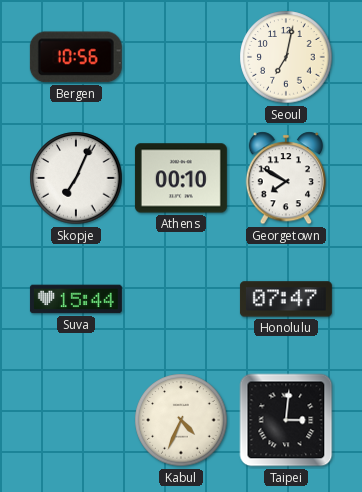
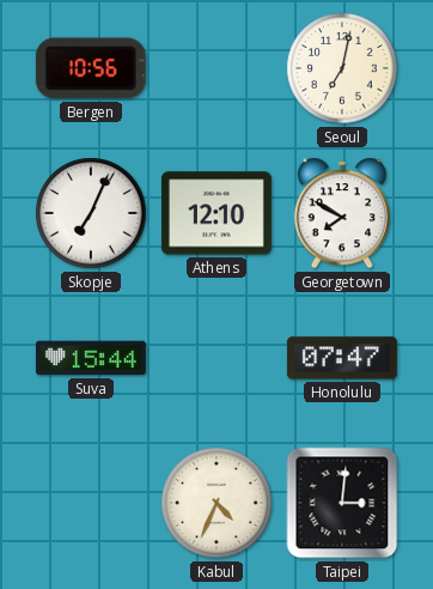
Athens: 00:10 -> 12:10 (216, 213)
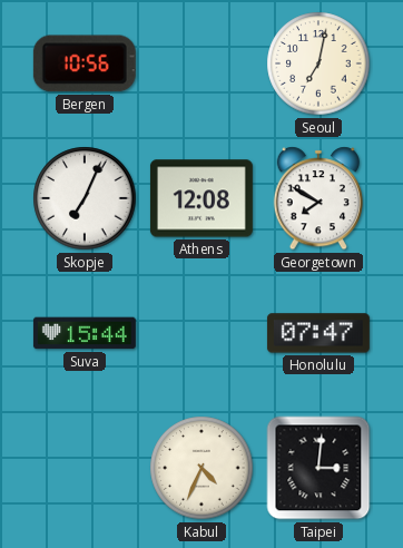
Athens: 12:10 -> 12:08 (202, 198)
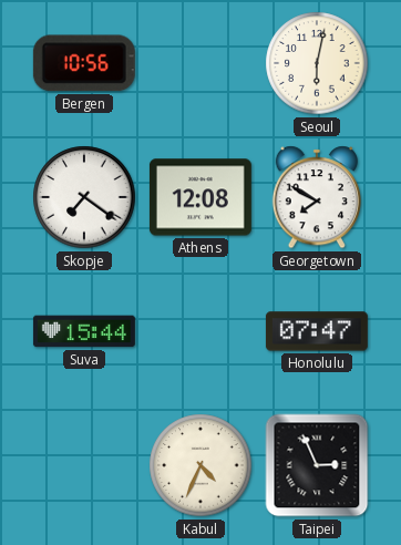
Seoul: 7:02 -> 6:02 (317, 63)
Skopje: 7:04 -> 7:21 (84, 197)
Taipei: 3:01 -> 2:56 (317, 465)
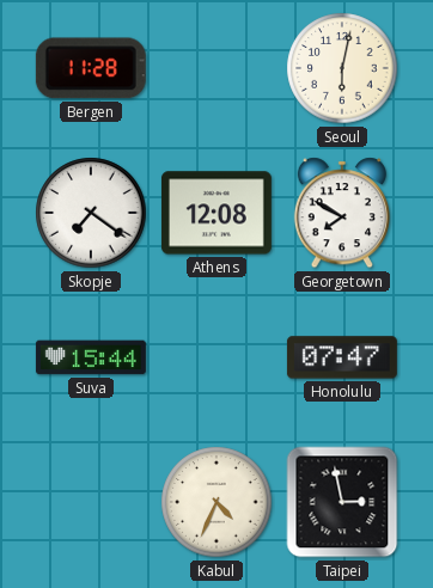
Bergen: 10:56 -> 11:28 (91, 68)
Taipei: 2:56 -> 2:58 (342, 502)
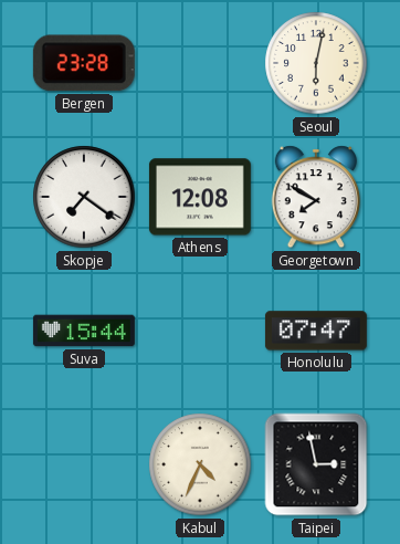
Bergen: 11:28 -> 23:28 (84, 63)
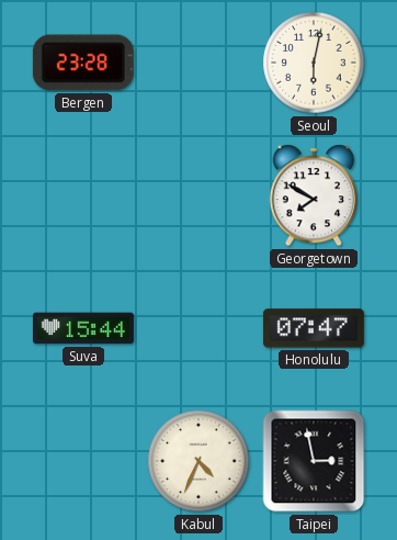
Skopje: 7:21 -> none (84, 197)
Athens: 12:08 -> none (200, 197)
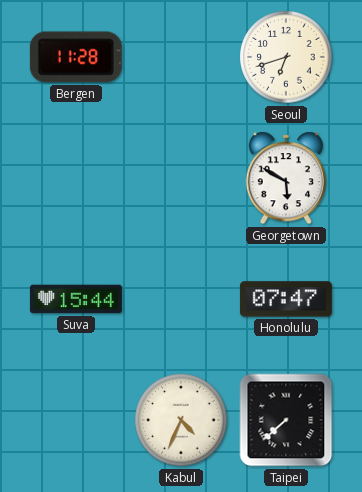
Bergen: 23:28 -> 11:28 (76, 57)
Seoul: 6:02 -> 6:42 (286, 57)
Georgetown: 7:50 -> 5:50 (285, 178)
Taipei: 2:58 -> 7:38 (286, 420)
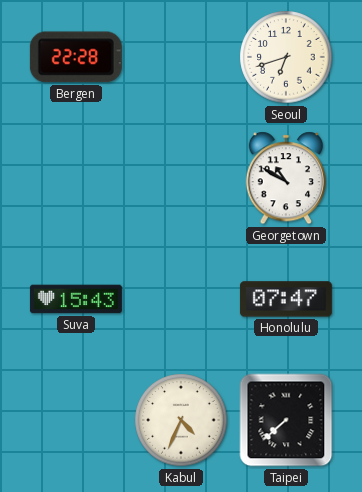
Bergen: 11:28 -> 22:28 (76, 57)
Georgetown: 5:50 -> 10:50 (285, 178)
Suva: 15:44 -> 15:43 (76, 299)
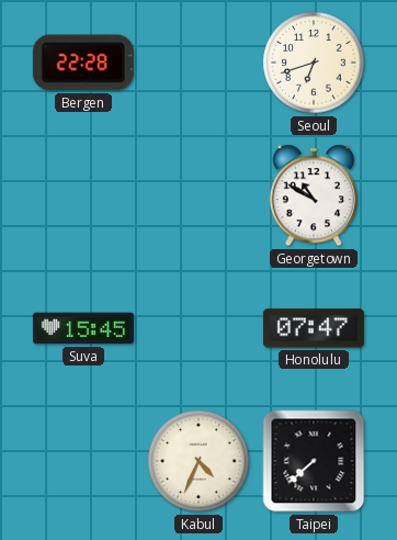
Suva: 15:43 -> 15:45 (83, 328)
